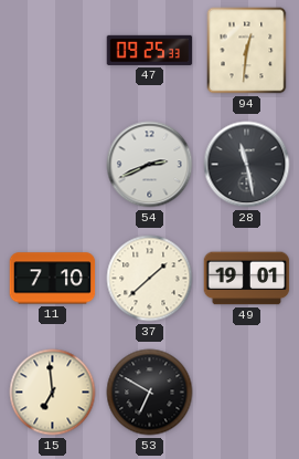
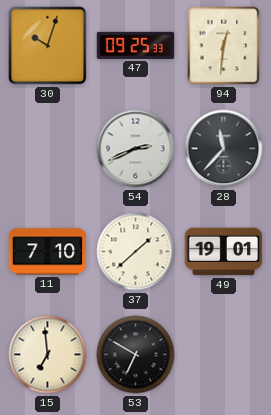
30: none -> 10:03 (48, 46)
28: 11:28 -> 11:37 (224, 149)
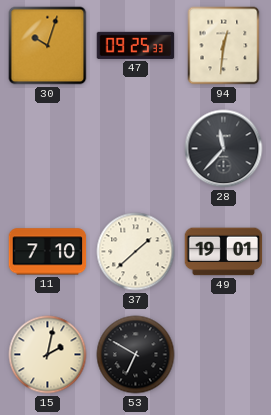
54: 2:41 -> none (136, 149)
15: 6:59 -> 2:02 (48, 355)
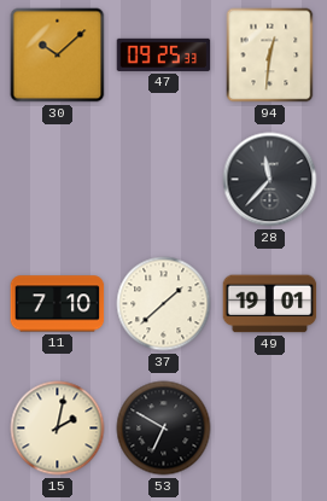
30: 10:03 -> 10:08 (58, 56)
